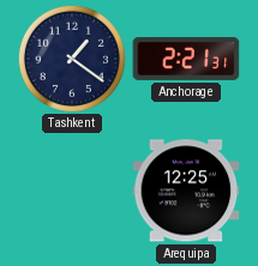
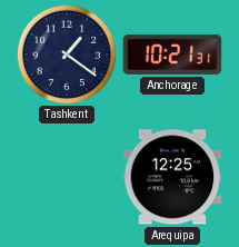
Anchorage: 2:21 -> 10:21 (172, 55)
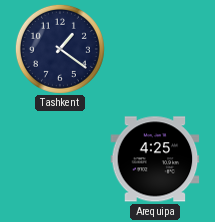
Anchorage: 10:21 -> none (172, 55)
Arequipa: 12:25 -> 4:25 (155, 159)
